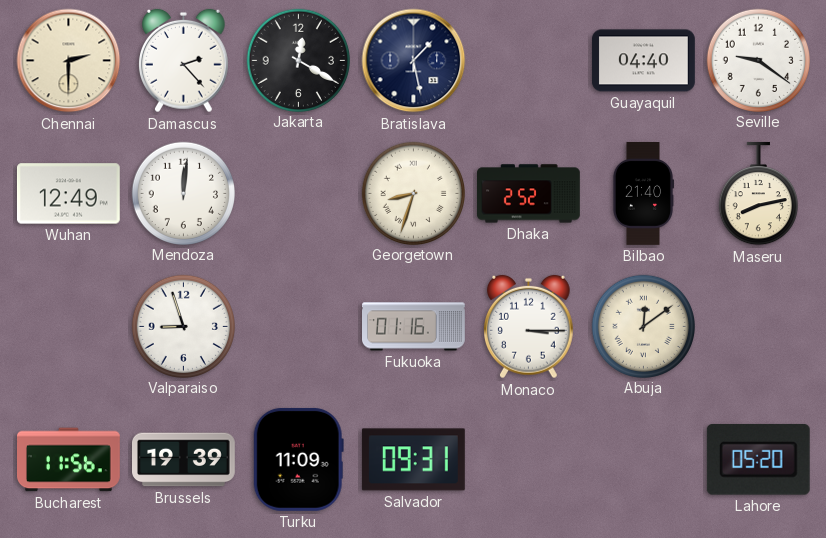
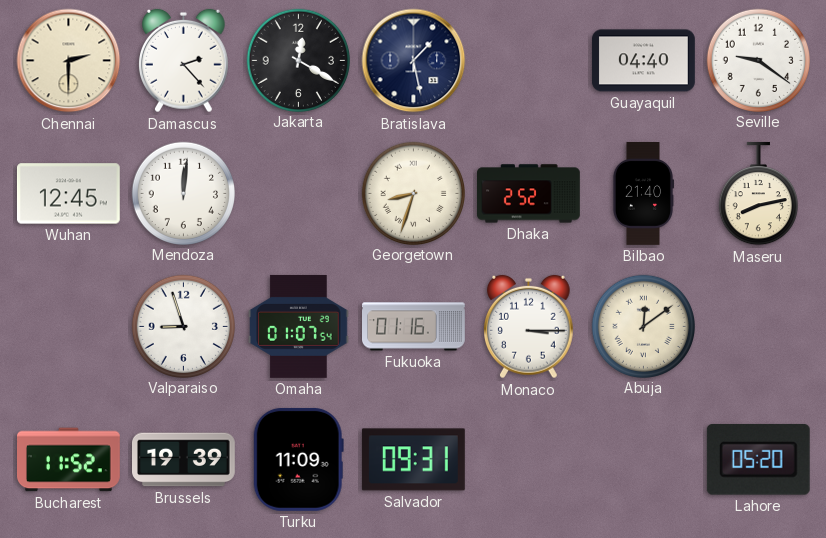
Wuhan: 12:49 -> 12:45 (68, 194)
Omaha: none -> 01:07 (299, 326)
Bucharest: 11:56 -> 11:52 (69, 460)
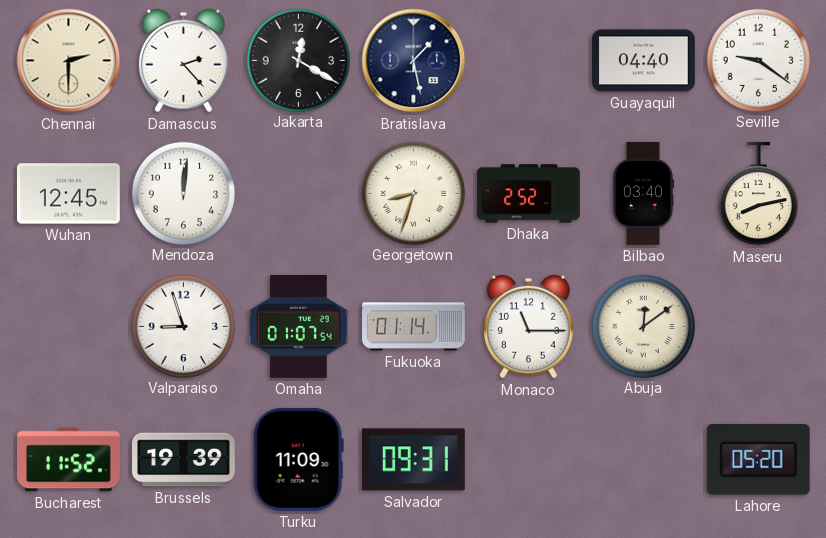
Bilbao: 21:40 -> 03:40 (643, 194)
Fukuoka: 01:16 -> 01:14 (414, 327)
Monaco: 3:15 -> 11:15 (529, 327)
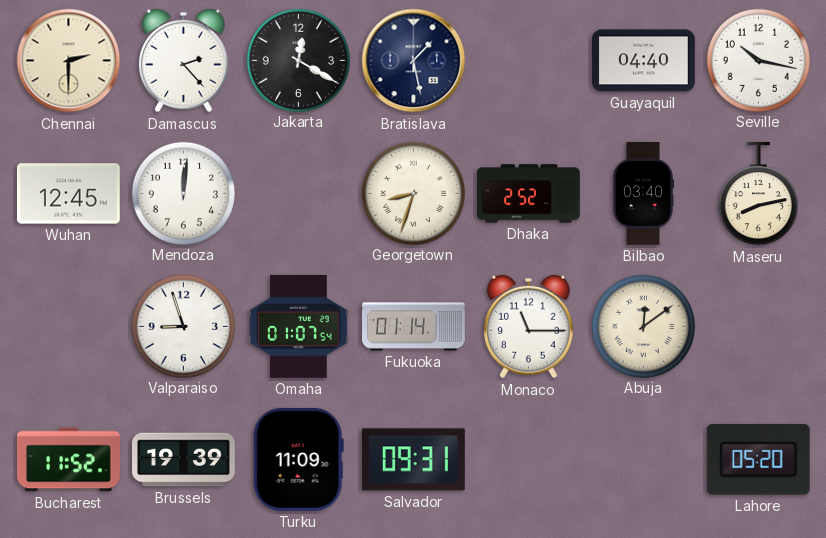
Seville: 9:21 -> 10:17 (758, 60)
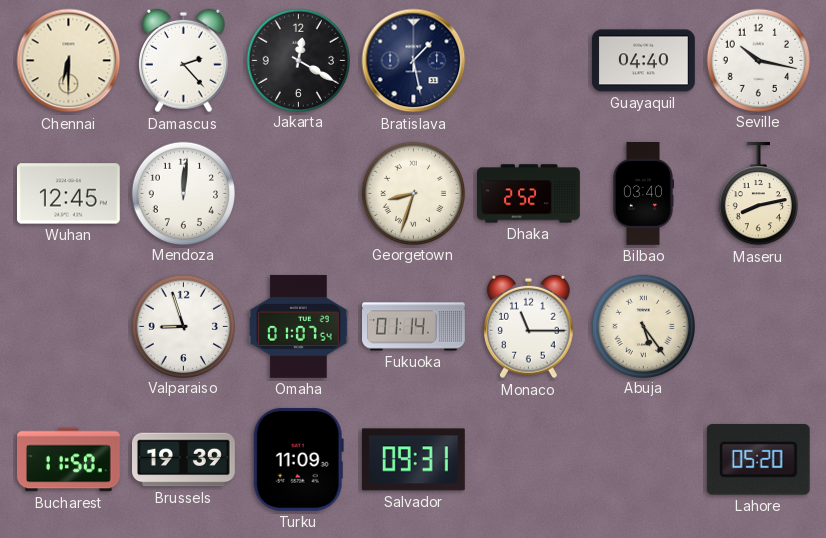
Chennai: 2:30 -> 6:30 (69, 61)
Abuja: 12:09 -> 5:24 (643, 326)
Bucharest: 11:52 -> 11:50 (69, 460)
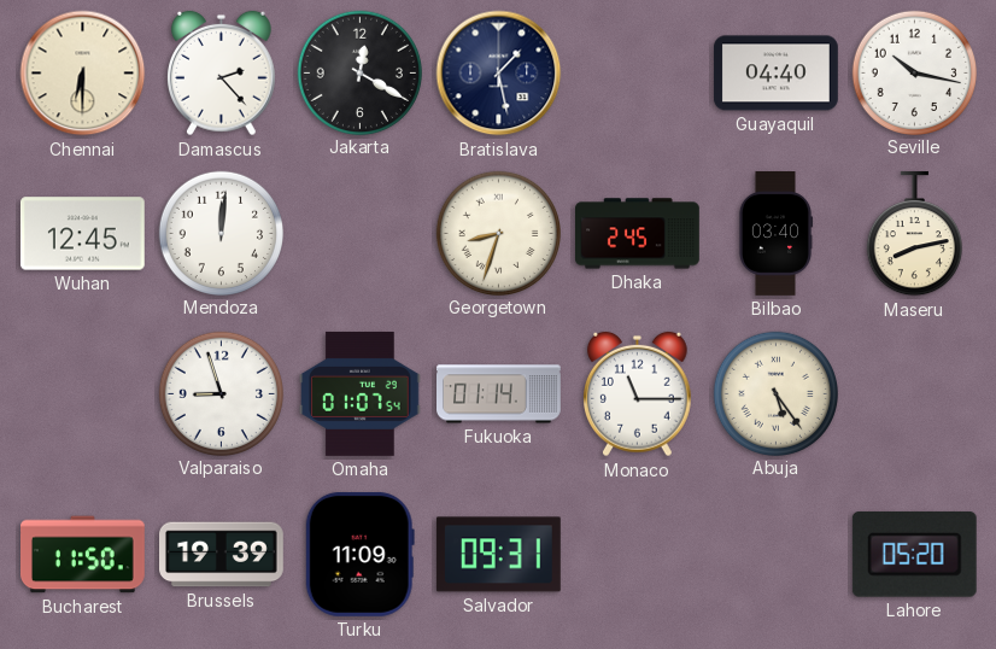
Dhaka: 2:52 -> 2:45 (638, 234)
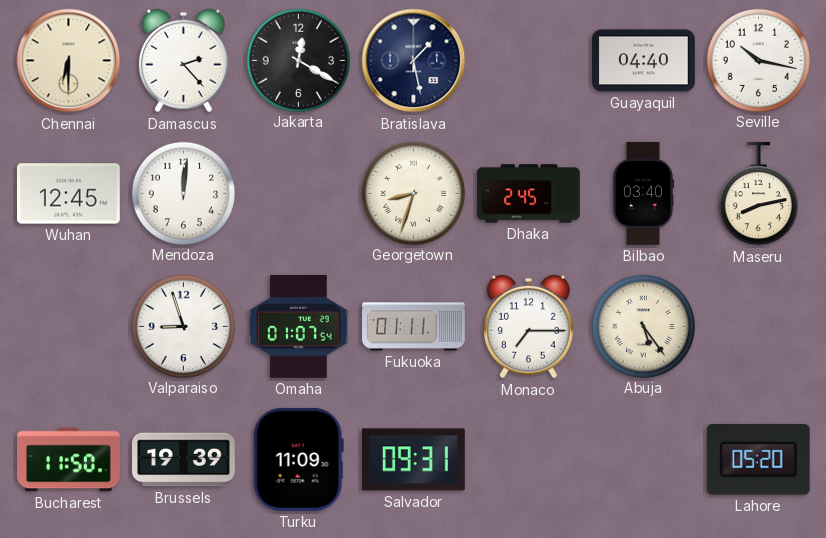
Fukuoka: 01:14 -> 01:11 (414, 327)
Monaco: 11:15 -> 7:15 (529, 327)
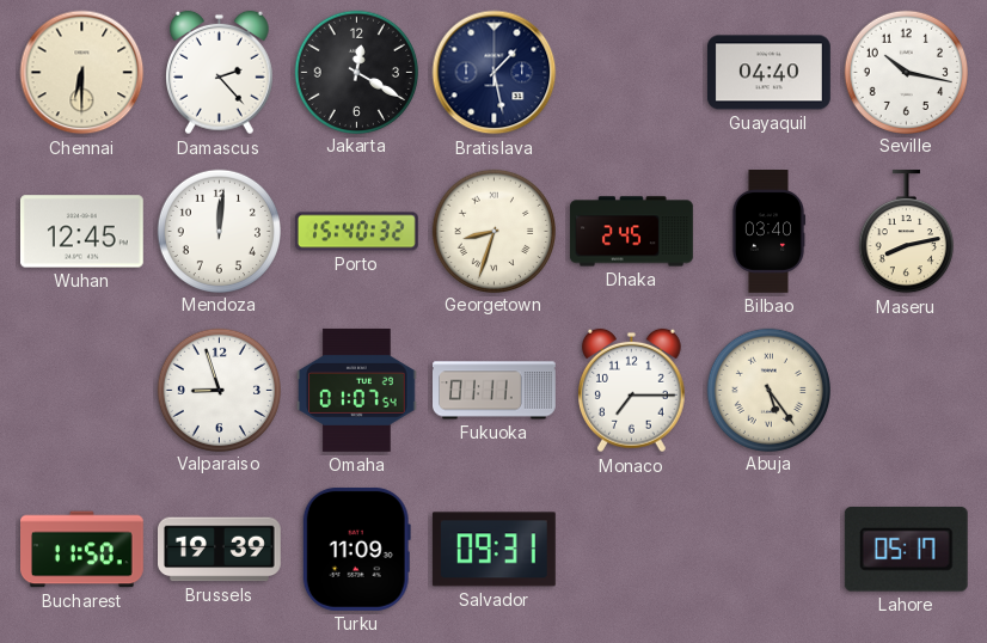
Porto: none -> 15:40 (356, 232)
Lahore: 05:20 -> 05:17 (906, 549)
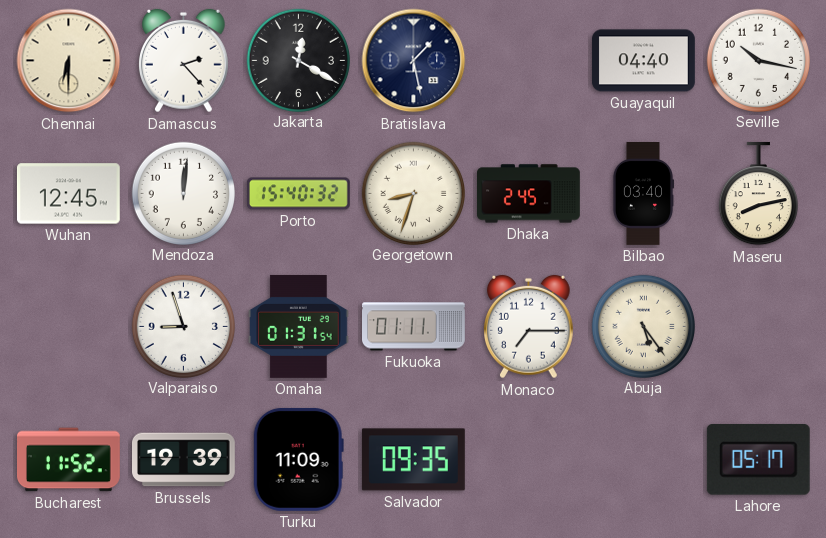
Omaha: 01:07 -> 01:31 (299, 326)
Bucharest: 11:50 -> 11:52 (69, 460)
Salvador: 09:31 -> 09:35 (413, 460)
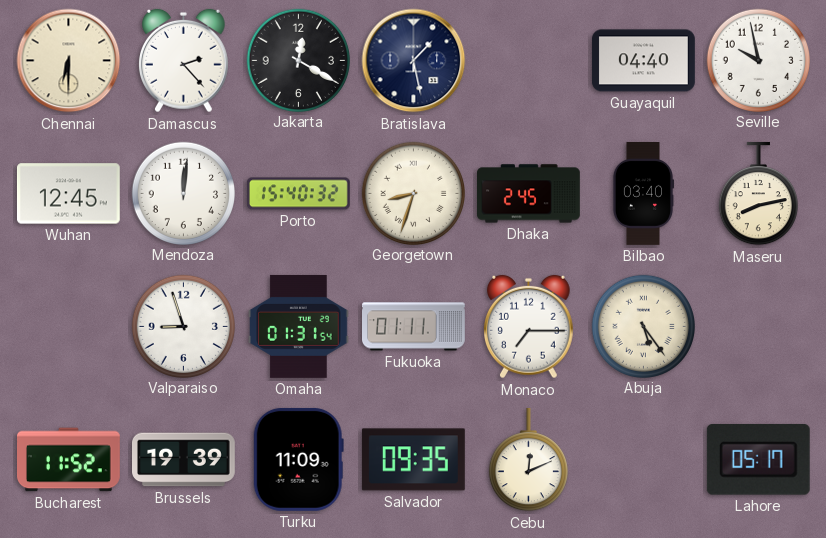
Seville: 10:17 -> 9:58 (758, 60)
Cebu: none -> 12:11 (528, 460)
